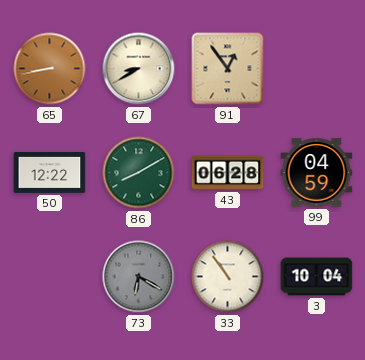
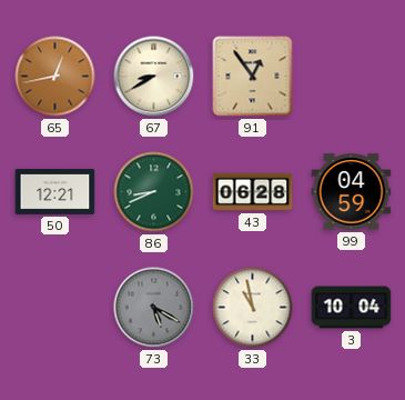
65: 8:43 -> 12:43 (55, 77)
50: 12:22 -> 12:21 (55, 191)
86: 8:10 -> 8:41 (154, 192)
73: 6:20 -> 5:20 (154, 308)
33: 10:54 -> 10:58 (253, 308)
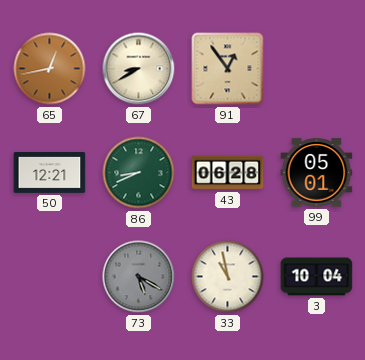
99: 04:59 -> 05:01 (317, 173)
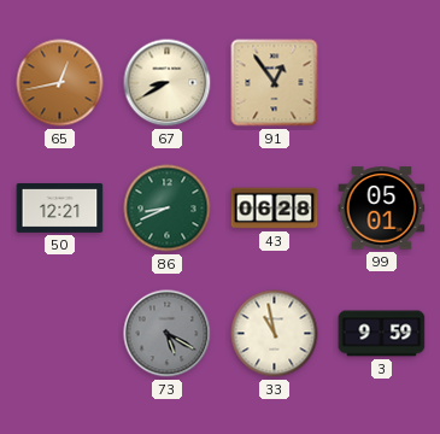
3: 10:04 -> 9:59 (382, 334)
